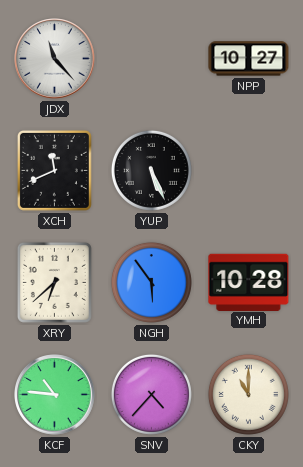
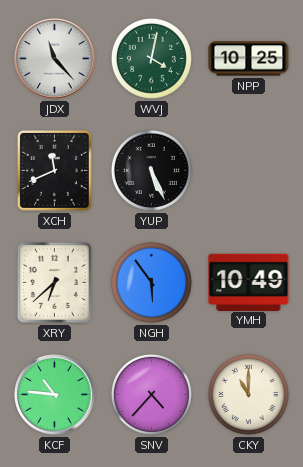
WVJ: none -> 4:02 (151, 58)
NPP: 10:27 -> 10:25 (249, 59)
YMH: 10:28 -> 10:49 (249, 282)
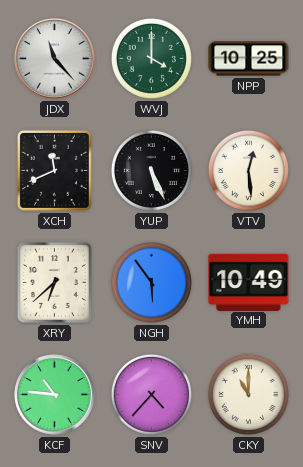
WVJ: 4:02 -> 4:00 (151, 58)
VTV: none -> 12:29 (248, 170)
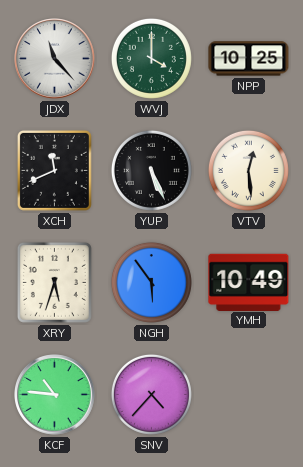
XRY: 6:38 -> 5:33 (54, 282)
CKY: 11:00 -> none (248, 394)
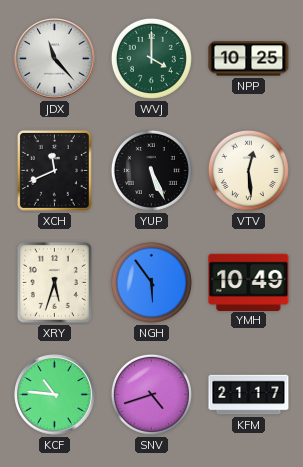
SNV: 4:37 -> 4:42 (151, 394)
KFM: none -> 21:17 (249, 395)
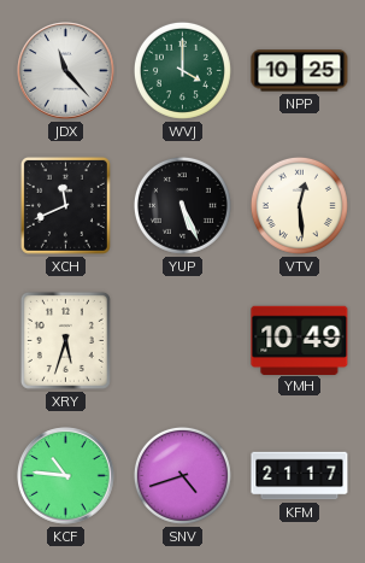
NGH: 5:54 -> none (151, 282)
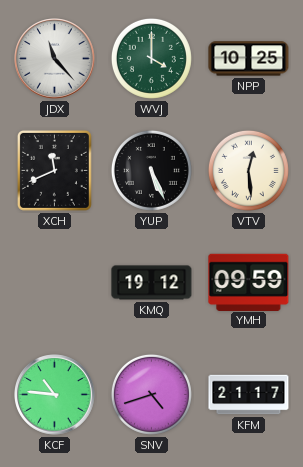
XRY: 5:33 -> none (65, 340)
KMQ: none -> 19:12 (152, 283)
YMH: 10:49 -> 09:59 (249, 282)
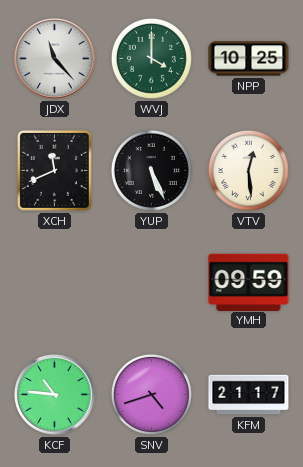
KMQ: 19:12 -> none (152, 283)
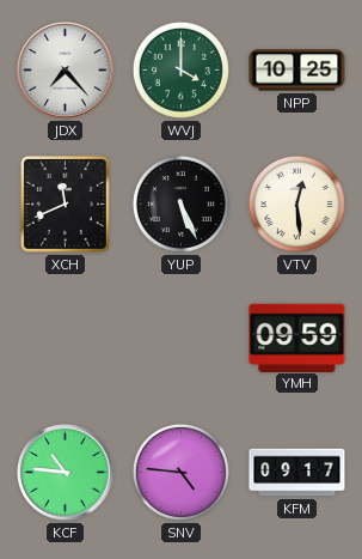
JDX: 11:23 -> 7:23 (66, 71)
SNV: 4:42 -> 4:46 (180, 472)
KFM: 21:17 -> 09:17 (297, 473)
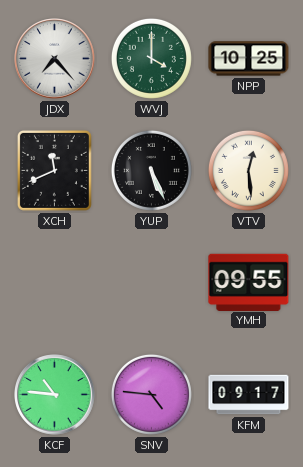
YMH: 09:59 -> 09:55 (249, 282)
